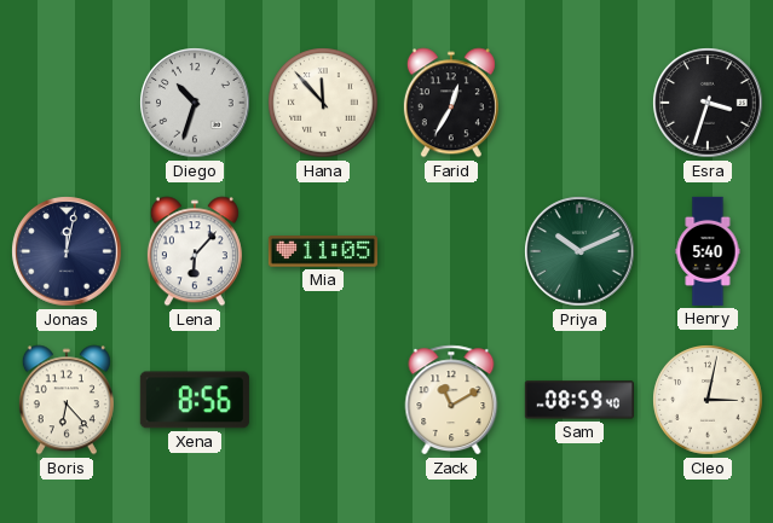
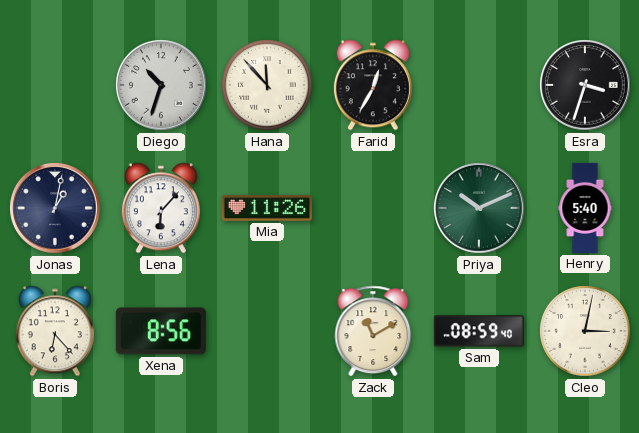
Jonas: 12:02 -> 1:02 (55, 208)
Mia: 11:05 -> 11:26 (267, 208)
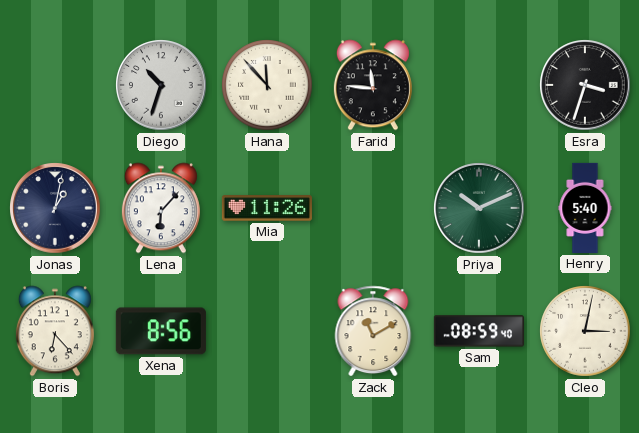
Farid: 12:35 -> 11:46 (373, 85)
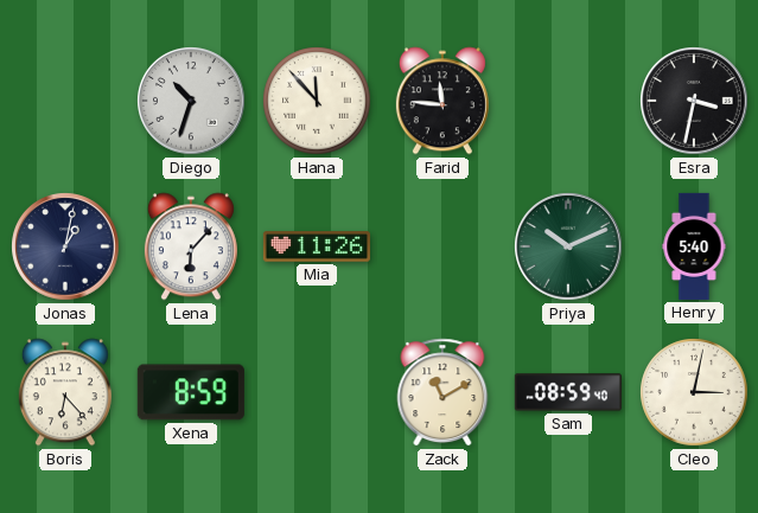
Esra: 3:33 -> 3:32 (694, 101)
Xena: 8:56 -> 8:59 (191, 392)
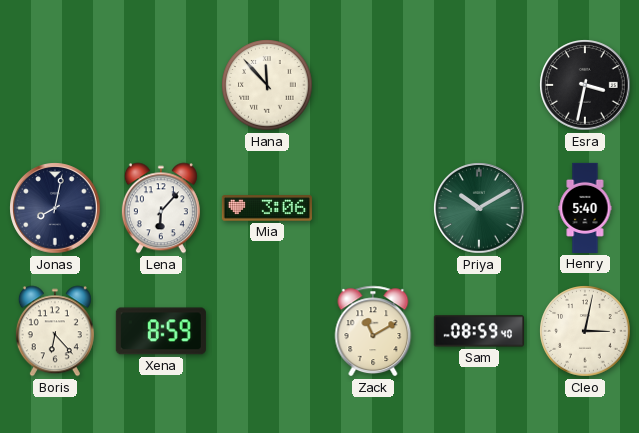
Diego: 10:33 -> none (191, 101)
Farid: 11:46 -> none (442, 101)
Jonas: 1:02 -> 8:02 (55, 208)
Mia: 11:26 -> 3:06 (267, 208)
Priya: 10:11 -> 10:10 (479, 208)
